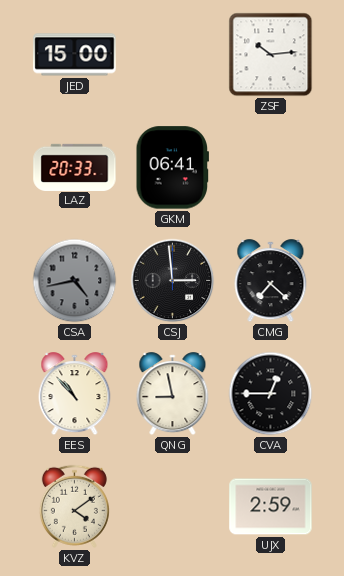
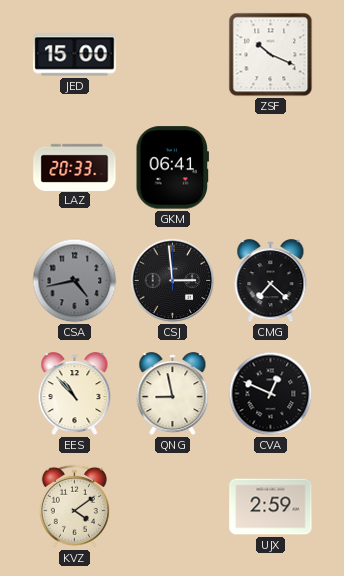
ZSF: 10:14 -> 10:19 (271, 55)
CVA: 12:45 -> 12:49 (271, 394)
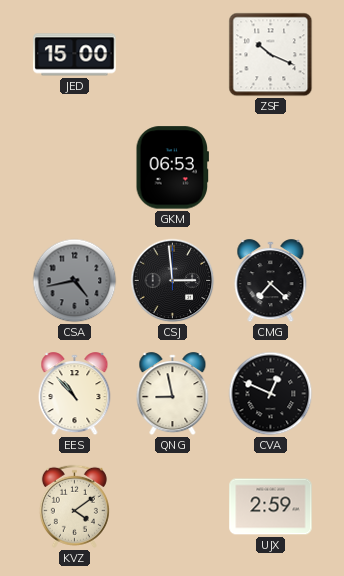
LAZ: 20:33 -> none (75, 167)
GKM: 06:41 -> 06:53 (172, 168)
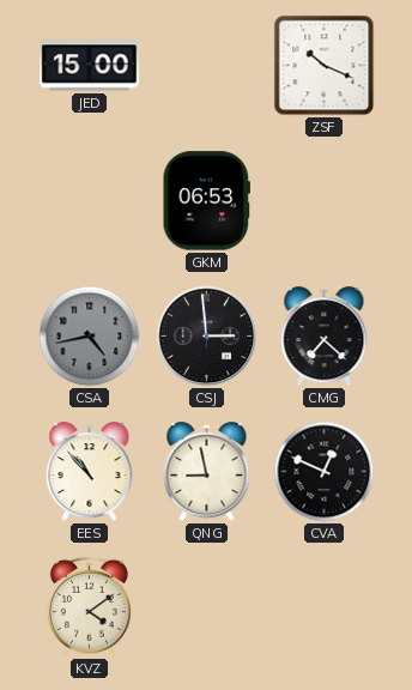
UJX: 2:59 -> none (271, 507)
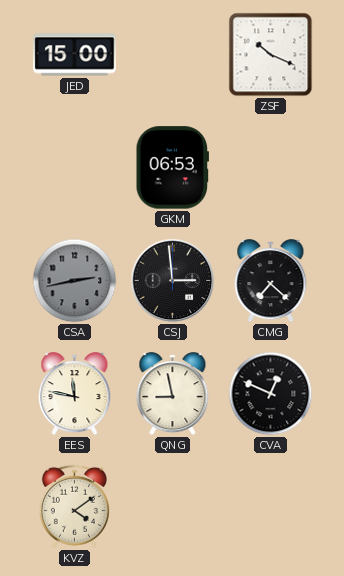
CSA: 4:43 -> 2:43 (75, 281)
EES: 10:53 -> 11:47 (75, 394)
